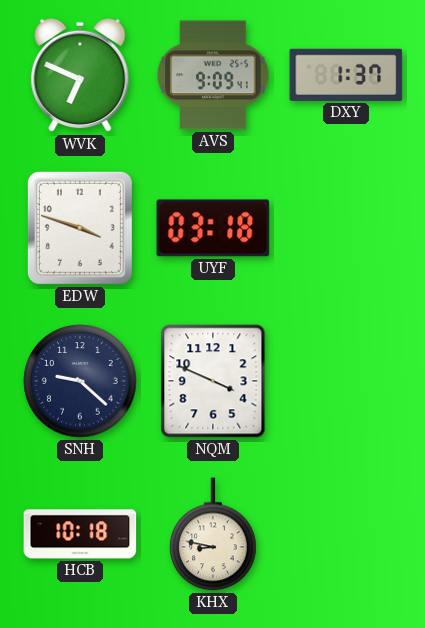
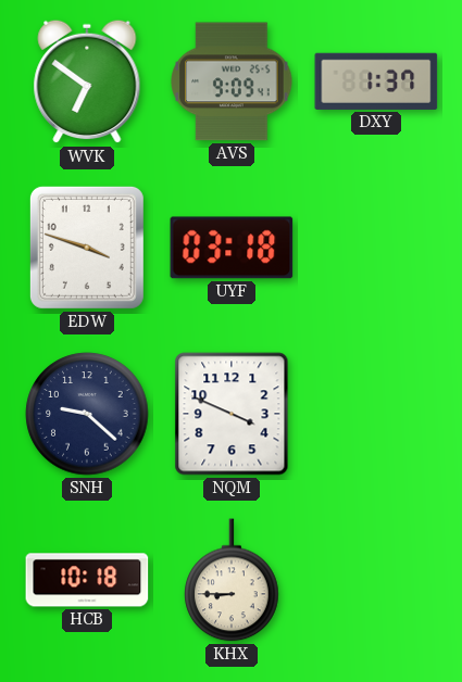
WVK: 6:49 -> 6:51 (87, 81)
KHX: 8:47 -> 8:45 (232, 580)
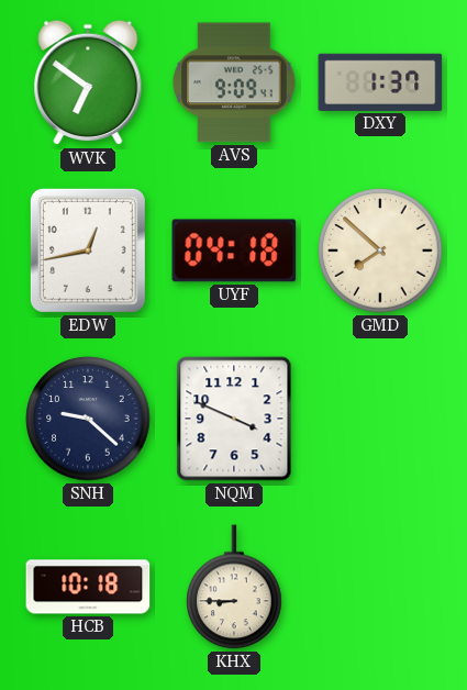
EDW: 3:48 -> 12:43 (88, 251)
UYF: 03:18 -> 04:18 (234, 251)
GMD: none -> 7:52 (380, 251)
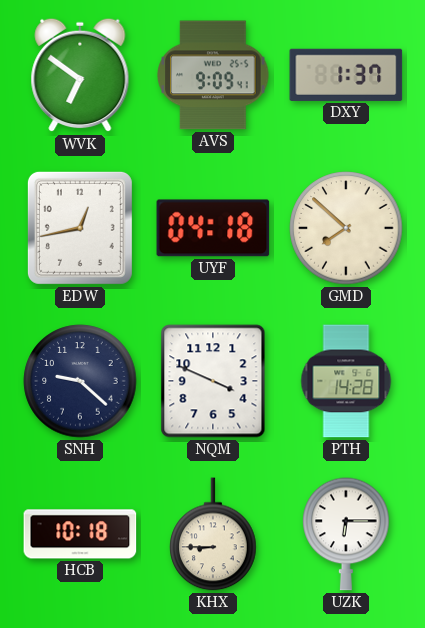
PTH: none -> 14:28 (346, 381)
UZK: none -> 6:15 (346, 534)
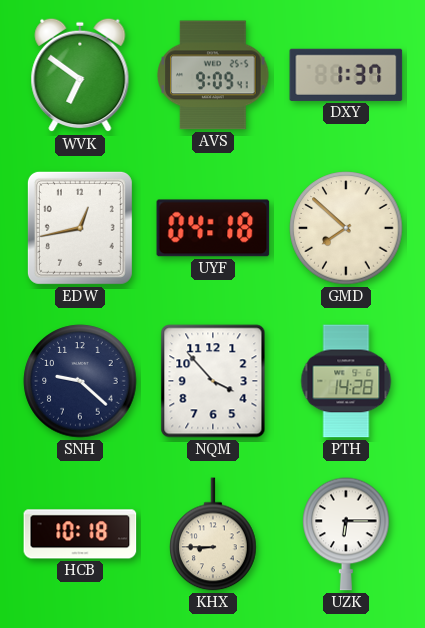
NQM: 3:49 -> 3:53 (213, 381)
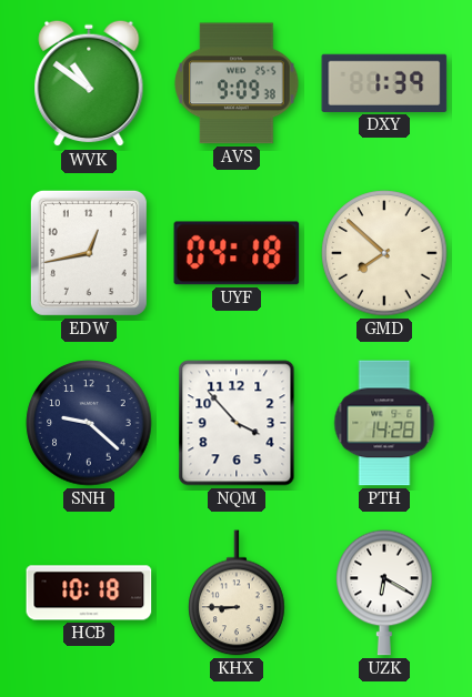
WVK: 6:51 -> 10:51 (89, 83)
AVS: 9:09:41 -> 9:09:38 (237, 83)
DXY: 1:37 -> 1:39 (384, 83)
UZK: 6:15 -> 6:20 (384, 593)
